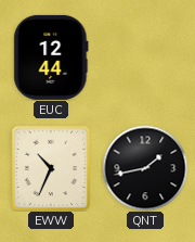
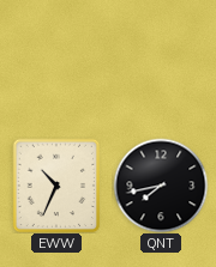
EUC: 12:44 -> none (51, 58)
QNT: 1:43 -> 7:43 (161, 186)
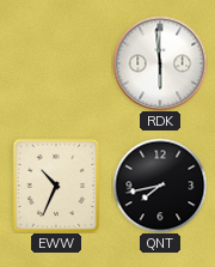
RDK: none -> 5:59 (160, 63)
